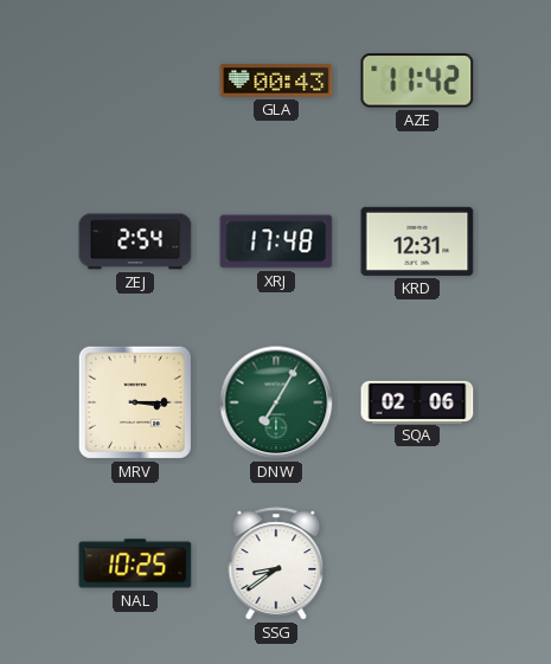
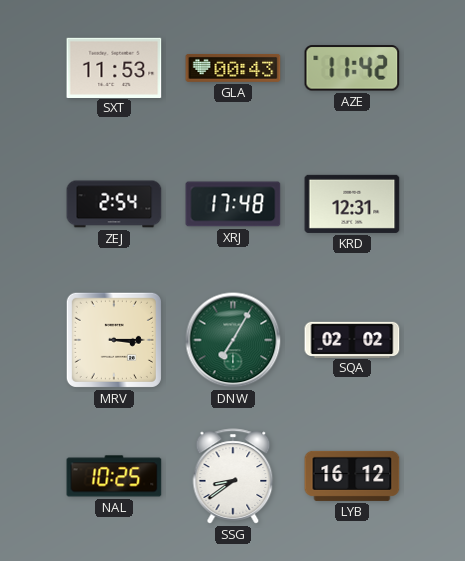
SXT: none -> 11:53 (114, 67)
SQA: 02:06 -> 02:02 (352, 339)
LYB: none -> 16:12 (352, 476)
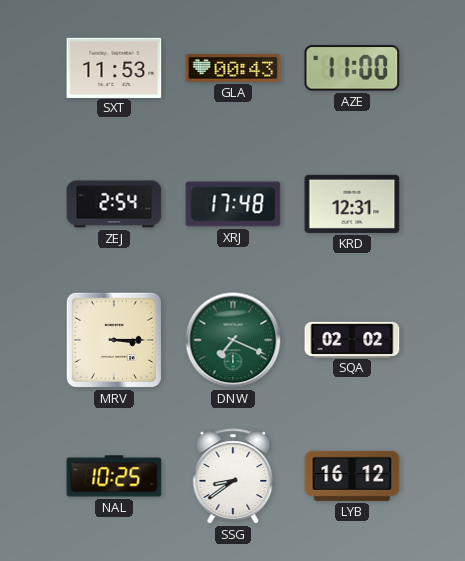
AZE: 11:42 -> 11:00 (352, 68)
DNW: 7:05 -> 7:19 (233, 340)
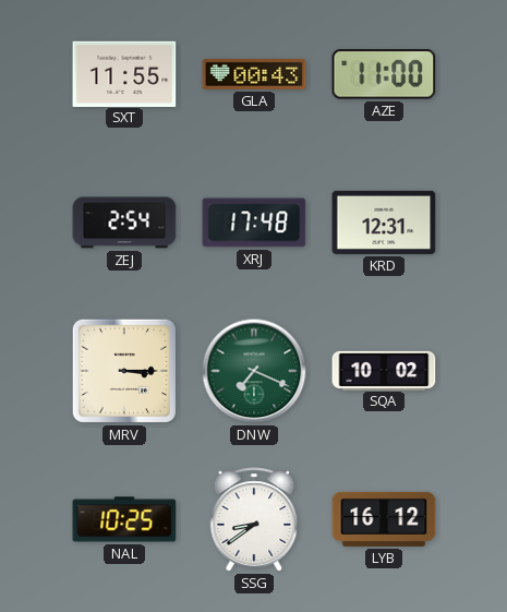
SXT: 11:53 -> 11:55 (124, 73)
SQA: 02:02 -> 10:02 (384, 370)
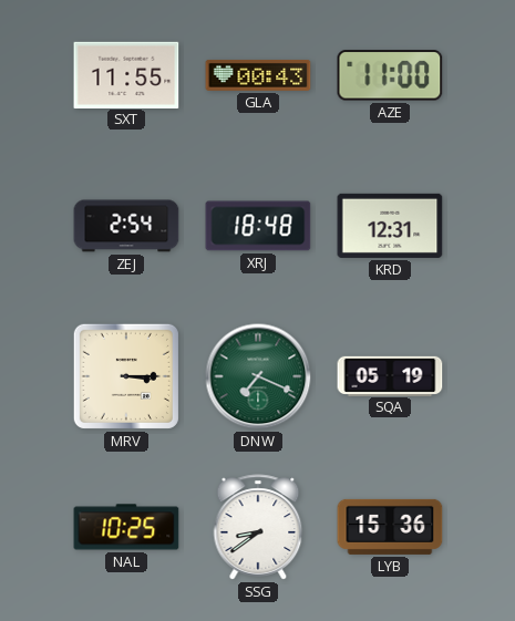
XRJ: 17:48 -> 18:48 (258, 226)
SQA: 10:02 -> 05:19 (390, 375)
LYB: 16:12 -> 15:36 (390, 527)
